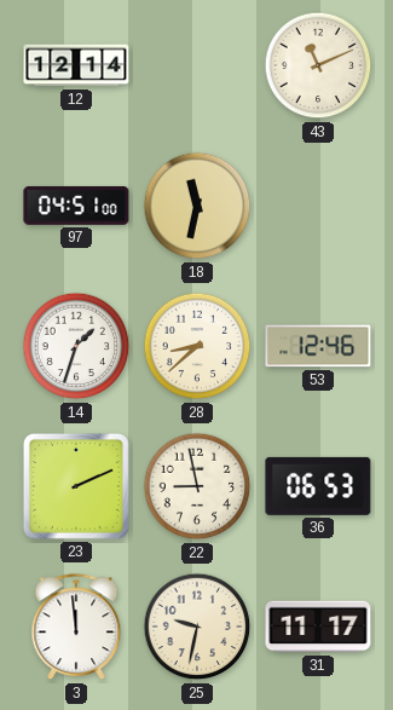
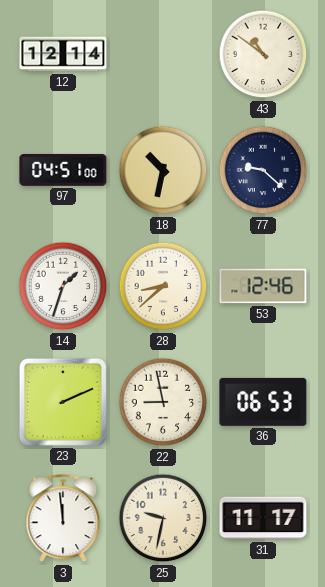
43: 11:11 -> 10:51 (263, 54)
18: 11:32 -> 10:32 (163, 170)
77: none -> 9:22 (263, 170)
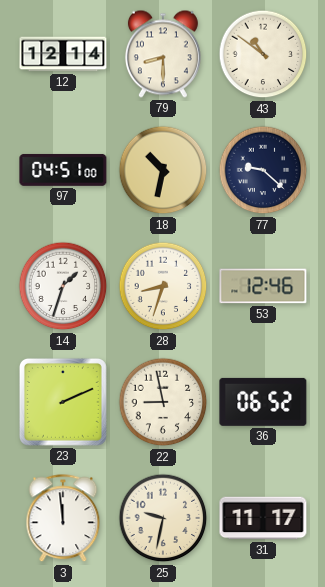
79: none -> 8:30 (163, 54)
28: 8:38 -> 8:33 (163, 286)
36: 06:53 -> 06:52 (263, 402)
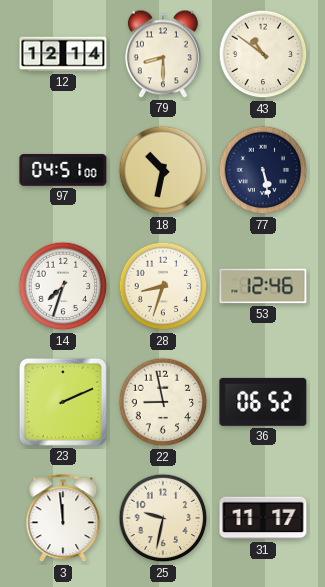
77: 9:22 -> 5:28 (263, 170)
14: 1:33 -> 7:33 (63, 286)
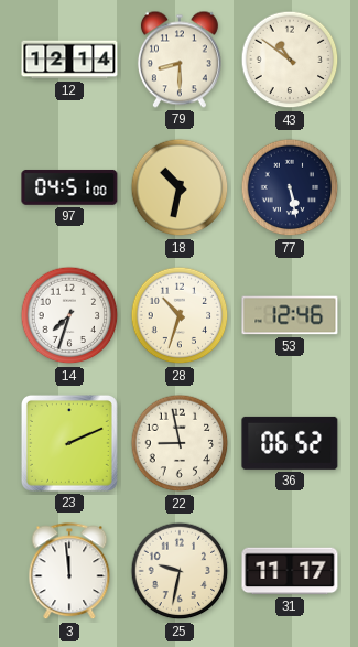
28: 8:33 -> 10:33 (180, 315)
